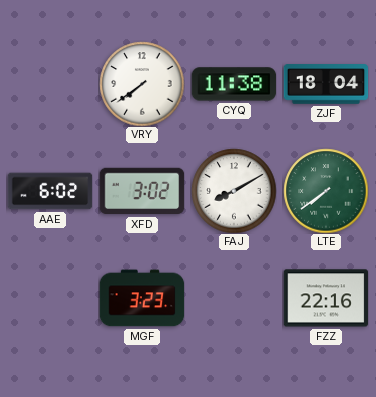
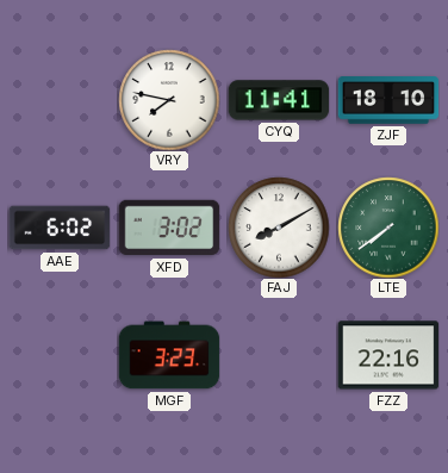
VRY: 7:39 -> 7:47 (169, 100)
CYQ: 11:38 -> 11:41 (279, 100)
ZJF: 18:04 -> 18:10 (388, 100)
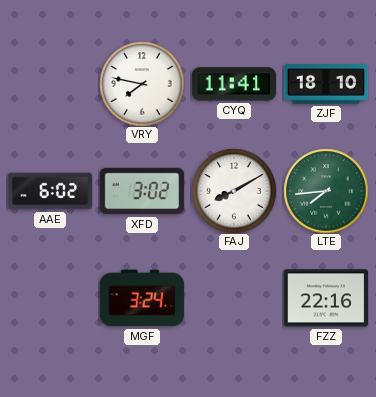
LTE: 7:39 -> 7:44 (326, 191)
MGF: 3:23 -> 3:24 (142, 298)
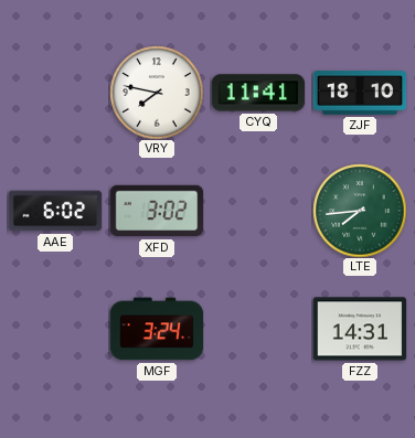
FAJ: 8:10 -> none (234, 191)
FZZ: 22:16 -> 14:31 (360, 329)
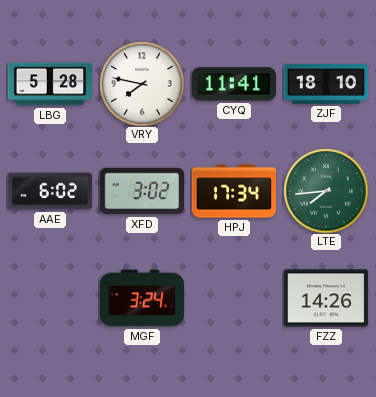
LBG: none -> 5:28 (50, 84)
HPJ: none -> 17:34 (234, 191)
FZZ: 14:31 -> 14:26 (326, 298)
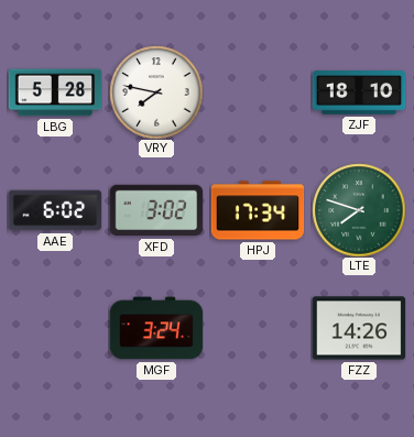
CYQ: 11:41 -> none (234, 84)
LTE: 7:44 -> 7:48 (359, 210)
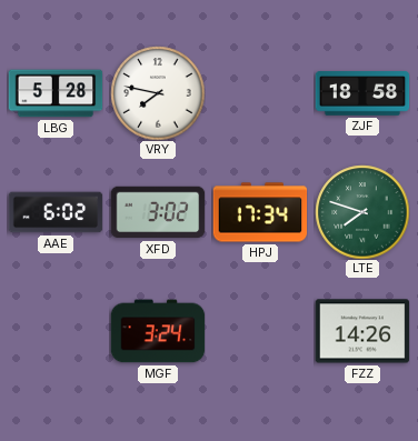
ZJF: 18:10 -> 18:58 (362, 93)
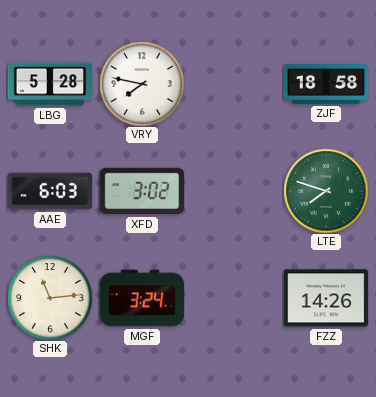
AAE: 6:02 -> 6:03 (50, 191)
HPJ: 17:34 -> none (260, 212)
SHK: none -> 11:14 (50, 298)
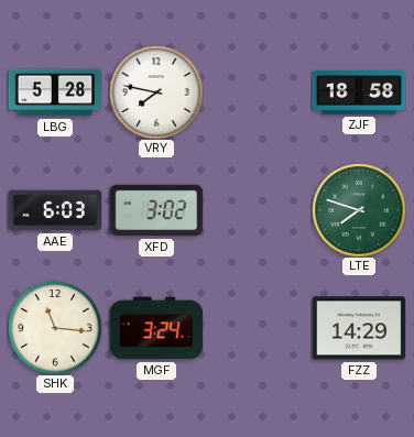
SHK: 11:14 -> 11:16 (55, 328)
FZZ: 14:26 -> 14:29 (359, 328)
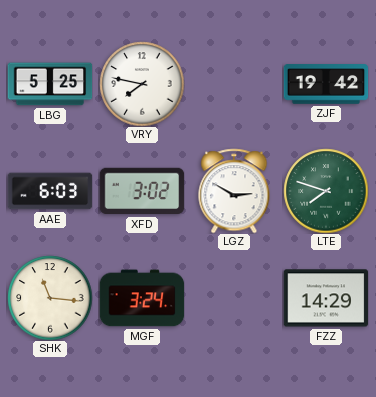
LBG: 5:28 -> 5:25 (50, 84)
ZJF: 18:58 -> 19:42 (326, 84)
LGZ: none -> 2:50 (234, 191)
